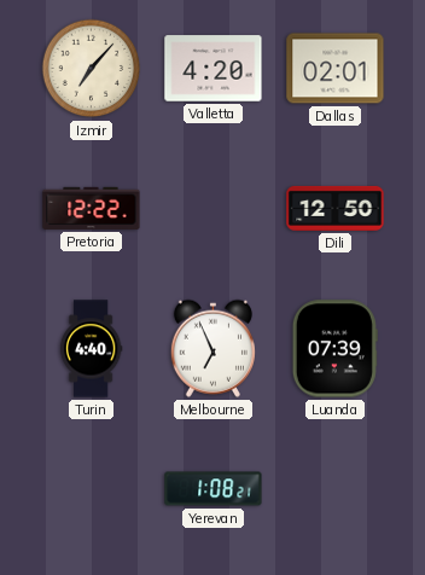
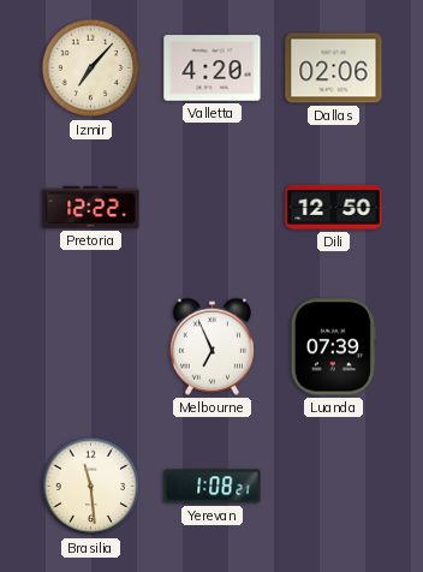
Dallas: 02:01 -> 02:06 (334, 68)
Turin: 4:40 -> none (91, 349)
Brasilia: none -> 11:29 (91, 487)
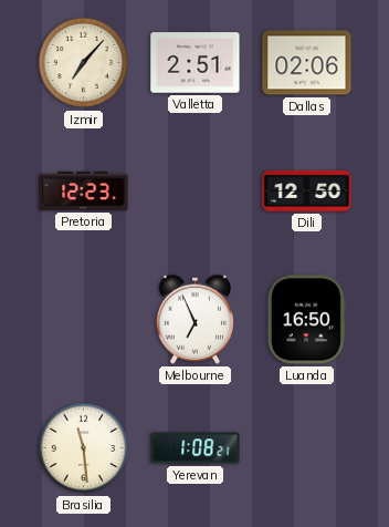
Valletta: 4:20 -> 2:51 (196, 63)
Pretoria: 12:22 -> 12:23 (84, 190)
Luanda: 07:39 -> 16:50 (306, 320)
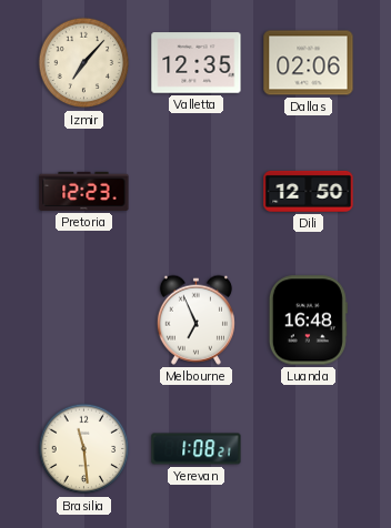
Valletta: 2:51 -> 12:35 (197, 63)
Luanda: 16:50 -> 16:48 (308, 321)
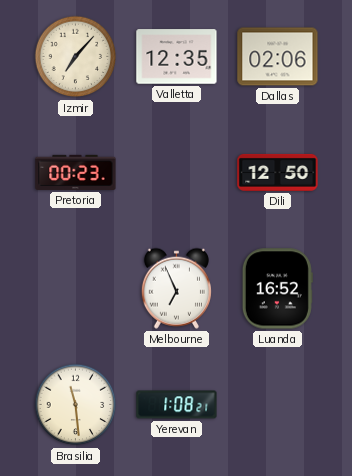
Pretoria: 12:23 -> 00:23 (76, 172)
Luanda: 16:48 -> 16:52 (277, 289)
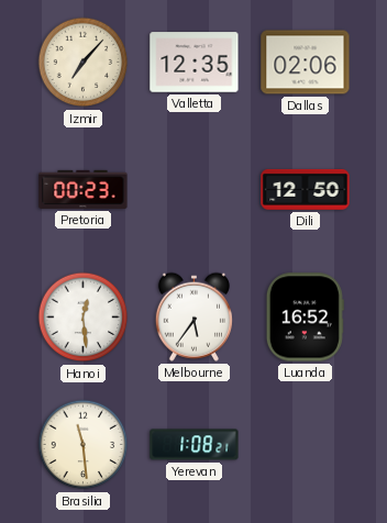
Hanoi: none -> 12:29 (84, 318)
Melbourne: 6:56 -> 5:36 (193, 316)
